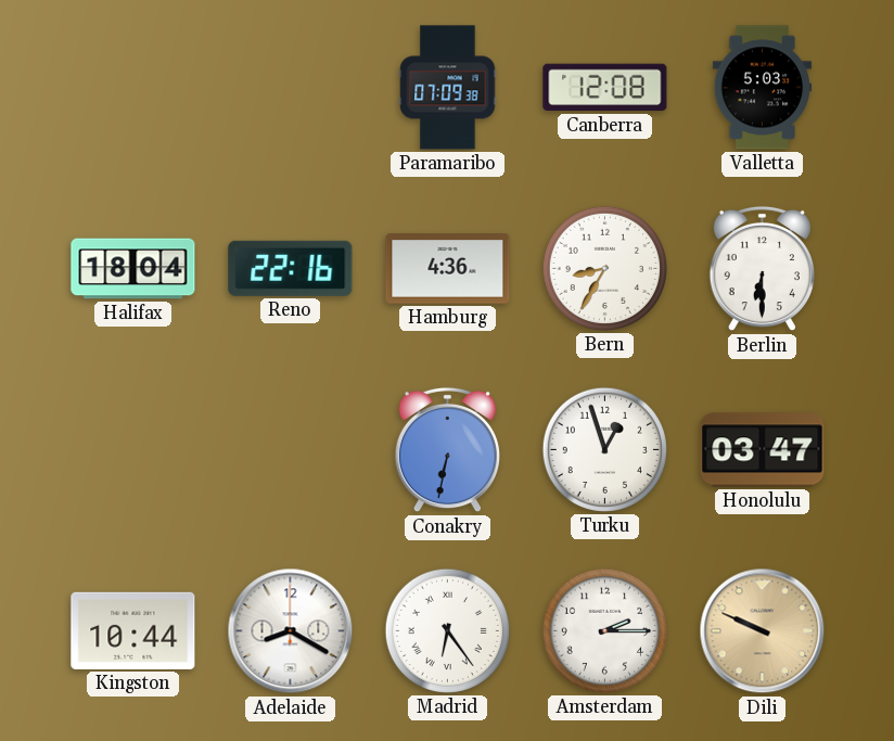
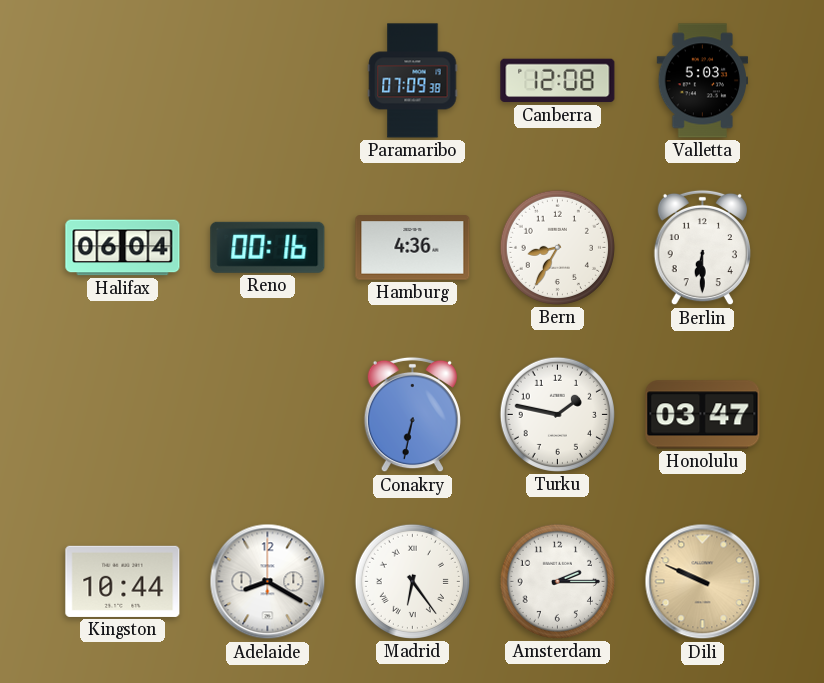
Halifax: 18:04 -> 06:04 (123, 248)
Reno: 22:16 -> 00:16 (268, 247)
Turku: 12:57 -> 1:47 (557, 414)
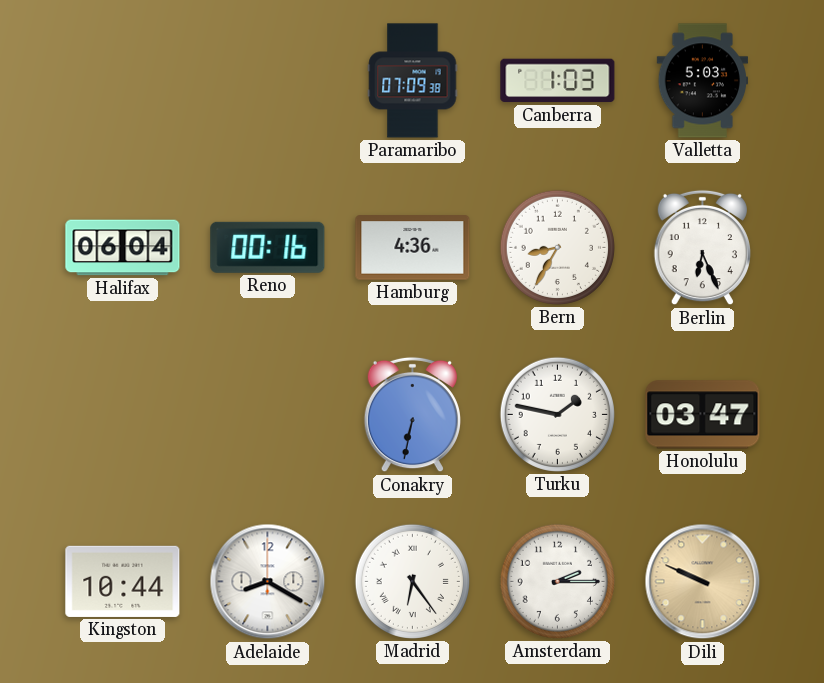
Canberra: 12:08 -> 1:03 (558, 81)
Berlin: 6:30 -> 6:26 (702, 248)
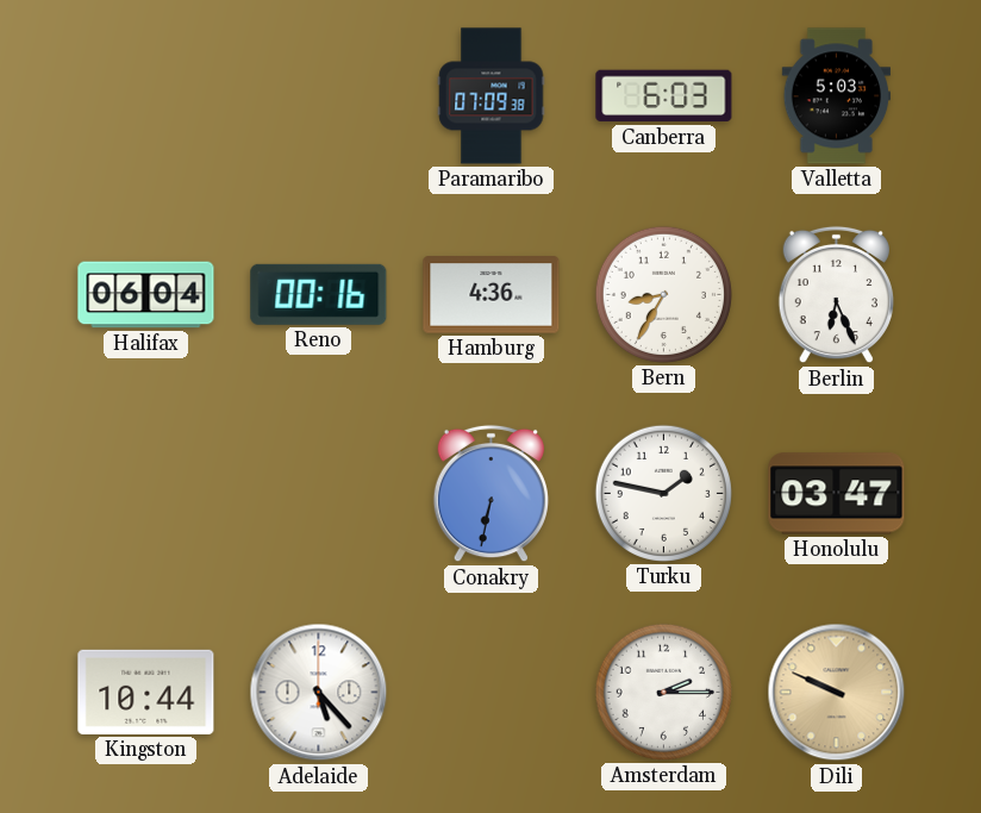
Canberra: 1:03 -> 6:03 (664, 96)
Adelaide: 8:20 -> 5:23 (319, 693)
Madrid: 6:24 -> none (412, 581)
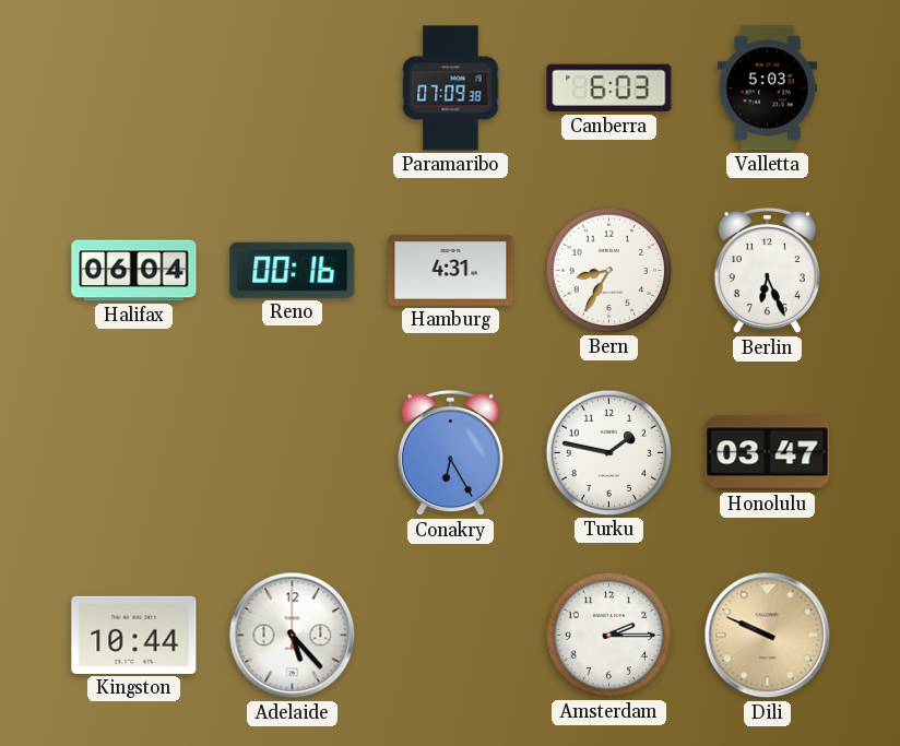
Hamburg: 4:36 -> 4:31 (451, 271)
Conakry: 6:32 -> 6:25 (450, 453)
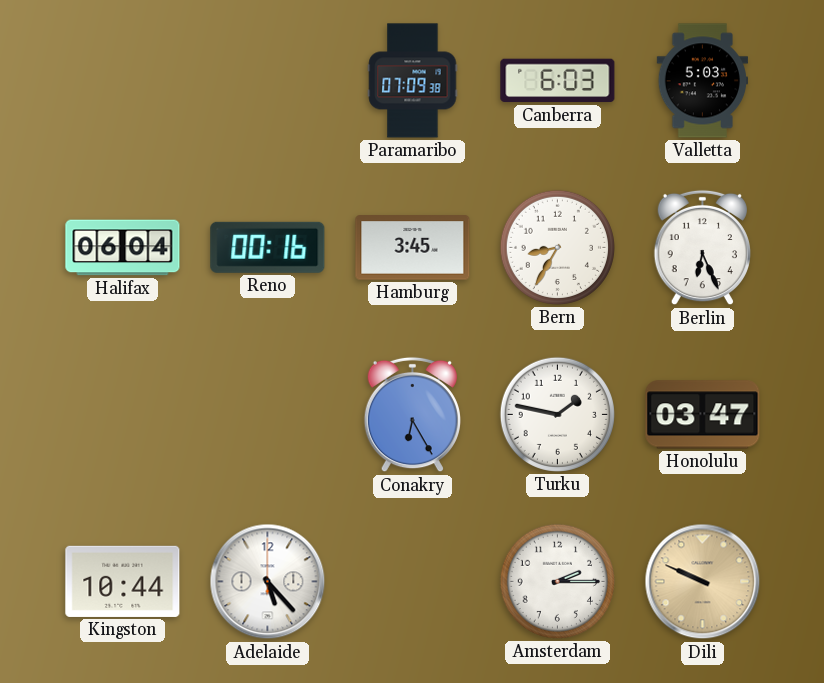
Hamburg: 4:31 -> 3:45 (413, 248)
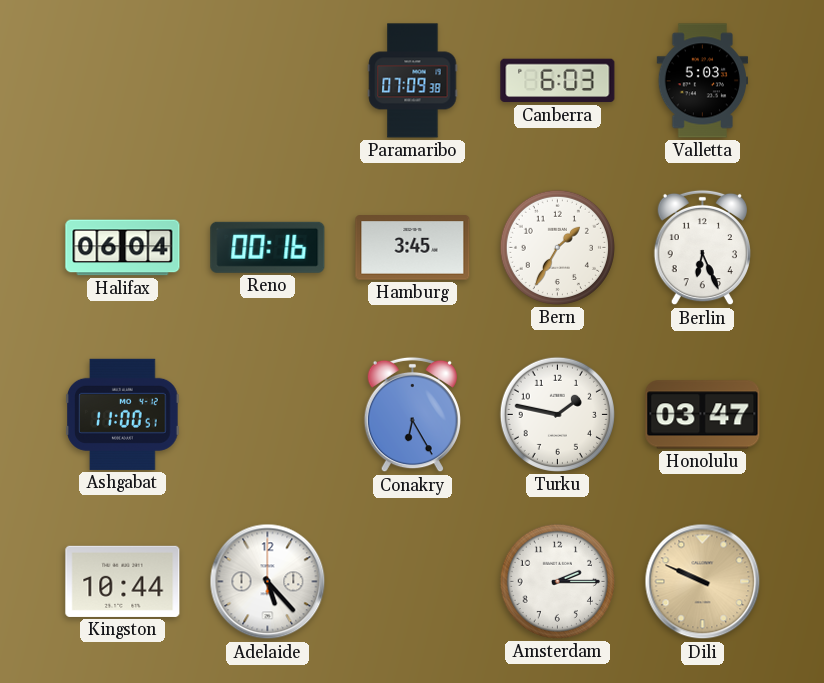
Bern: 8:35 -> 1:35 (557, 247)
Ashgabat: none -> 11:00 (123, 414)
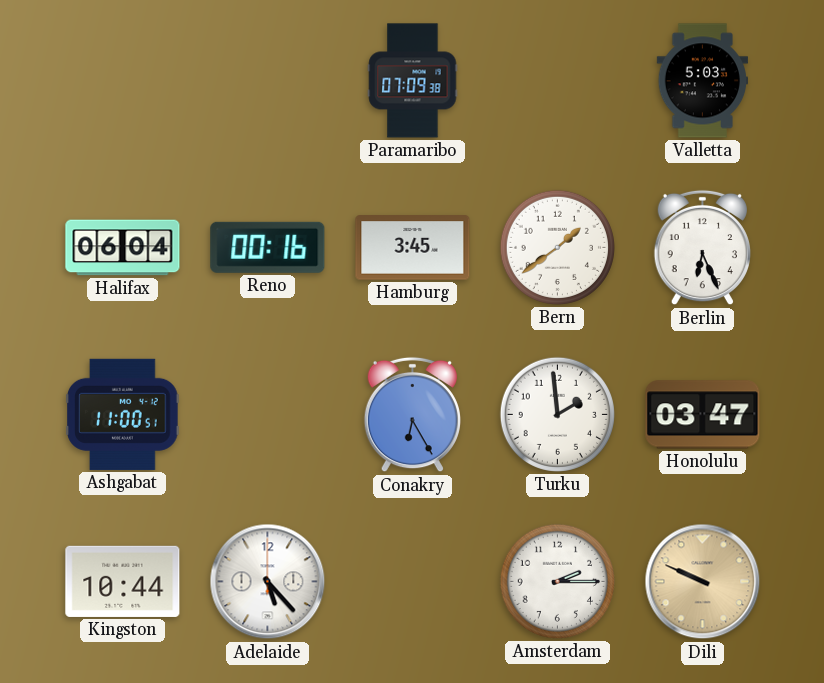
Canberra: 6:03 -> none (558, 81)
Bern: 1:35 -> 1:39 (557, 247)
Turku: 1:47 -> 1:59 (557, 414)
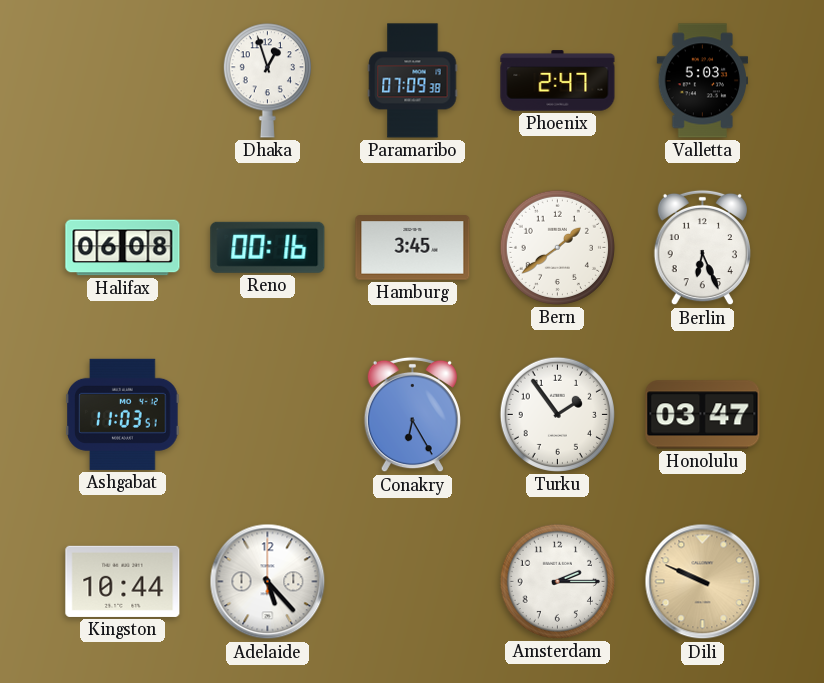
Dhaka: none -> 12:57 (267, 81)
Phoenix: none -> 2:47 (558, 81)
Halifax: 06:04 -> 06:08 (123, 248)
Ashgabat: 11:00 -> 11:03 (123, 414)
Turku: 1:59 -> 1:54 (557, 414)
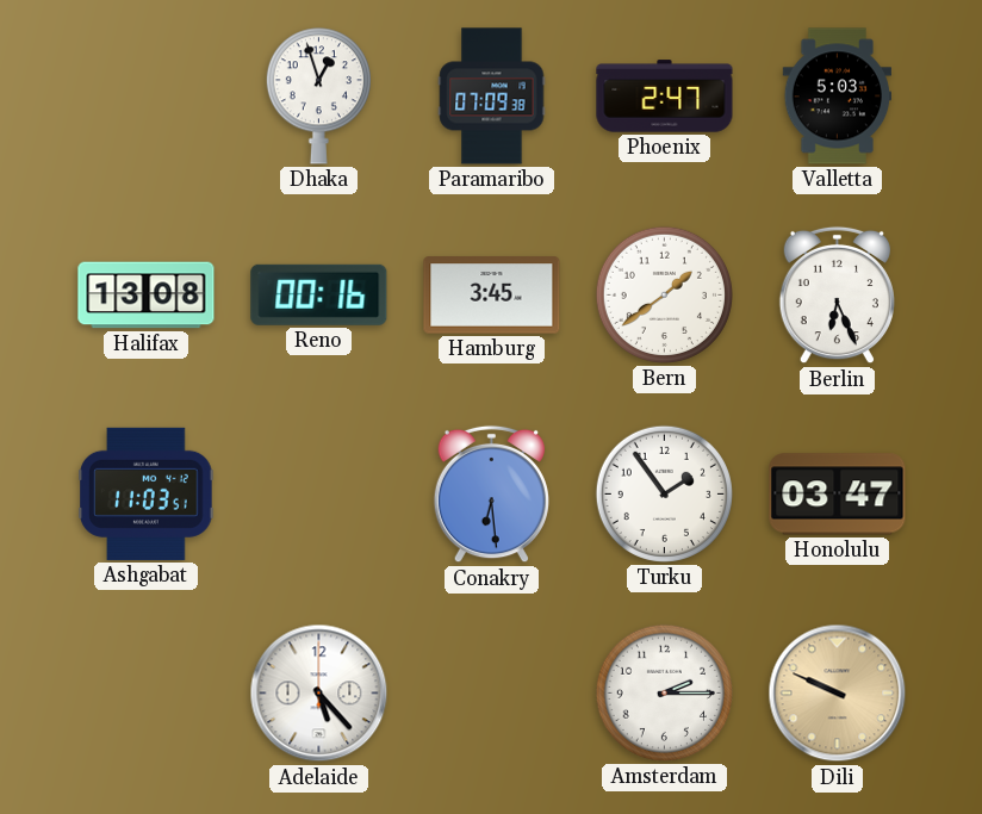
Halifax: 06:08 -> 13:08 (147, 296)
Conakry: 6:25 -> 6:29 (491, 495)
Kingston: 10:44 -> none (123, 581)
